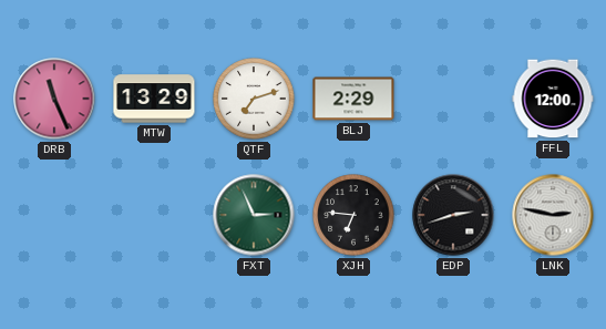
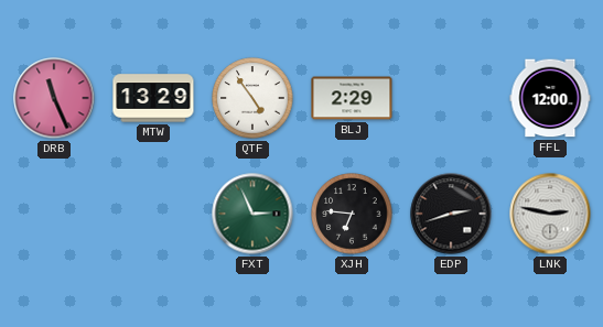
QTF: 7:12 -> 4:54 (252, 98)
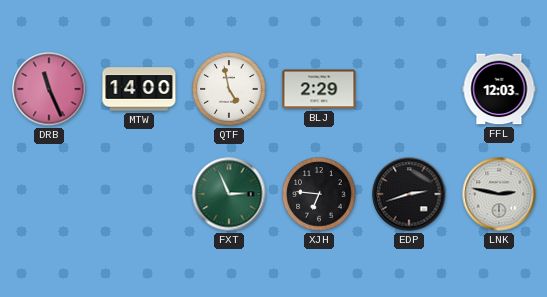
MTW: 13:29 -> 14:00 (139, 89)
QTF: 4:54 -> 4:58 (229, 89)
FFL: 12:00 -> 12:03 (499, 89)
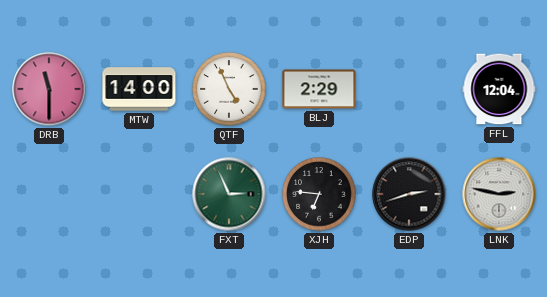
DRB: 11:26 -> 11:30 (49, 89)
QTF: 4:58 -> 4:56 (229, 89)
FFL: 12:03 -> 12:04 (499, 89)
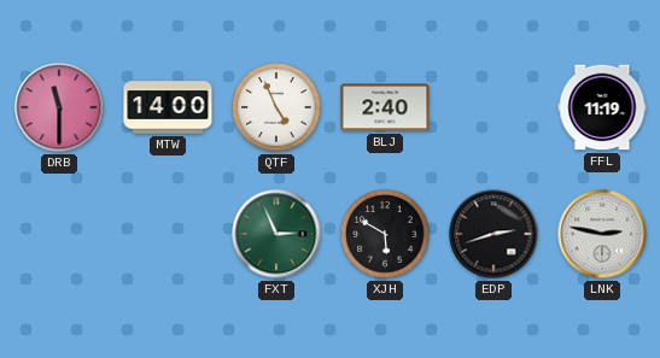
BLJ: 2:29 -> 2:40 (385, 107)
FFL: 12:04 -> 11:19 (602, 107)
XJH: 6:46 -> 5:50 (385, 234)
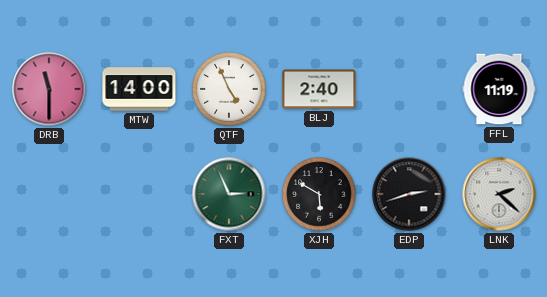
LNK: 2:47 -> 2:22 (499, 194)
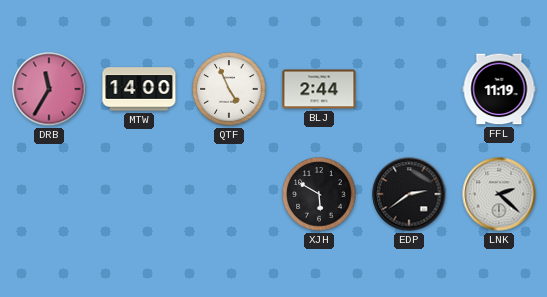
DRB: 11:30 -> 11:35 (49, 89)
BLJ: 2:40 -> 2:44 (319, 89)
FXT: 2:56 -> none (229, 194)
EDP: 2:42 -> 2:39 (409, 194)
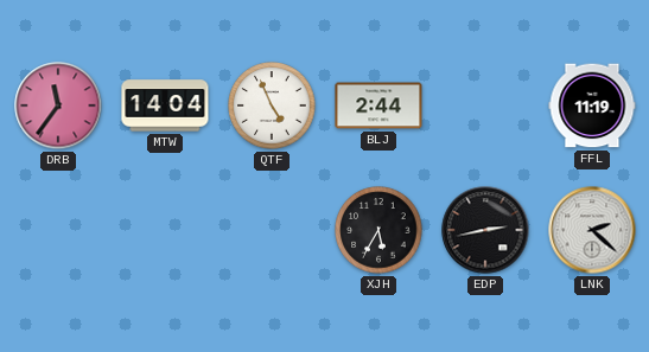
DRB: 11:35 -> 11:36 (58, 105)
MTW: 14:00 -> 14:04 (165, 105)
XJH: 5:50 -> 5:35 (378, 230)
EDP: 2:39 -> 2:43 (485, 230)
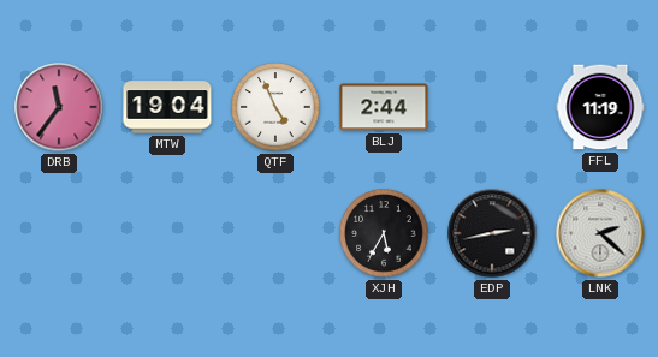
MTW: 14:04 -> 19:04 (167, 107)
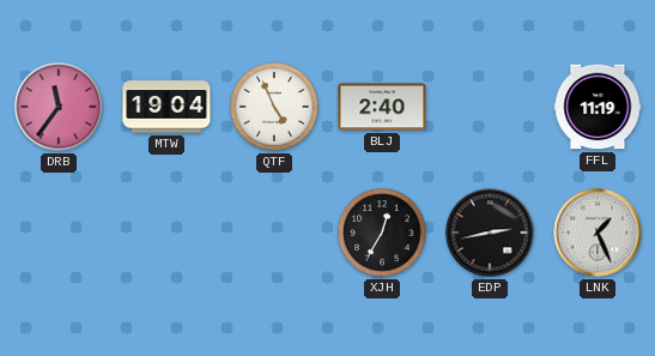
BLJ: 2:44 -> 2:40 (382, 107)
XJH: 5:35 -> 12:35 (382, 233)
LNK: 2:22 -> 1:26 (598, 233)
